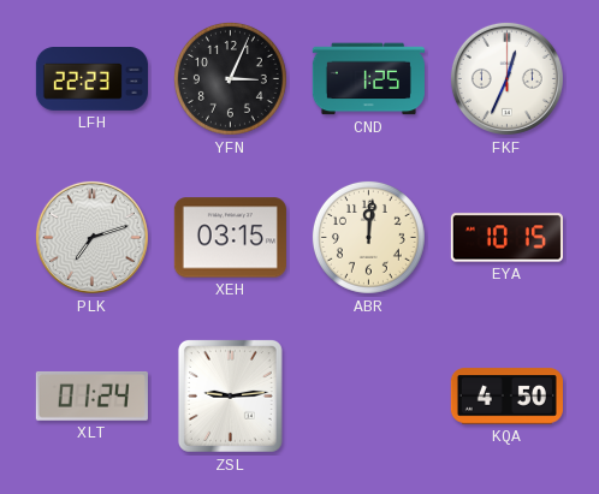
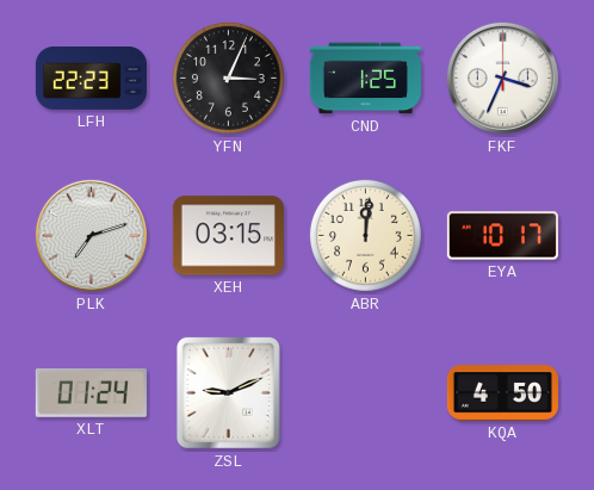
FKF: 12:34 -> 3:34 (502, 77)
EYA: 10:15 -> 10:17 (502, 236)
ZSL: 9:14 -> 9:11 (228, 392)
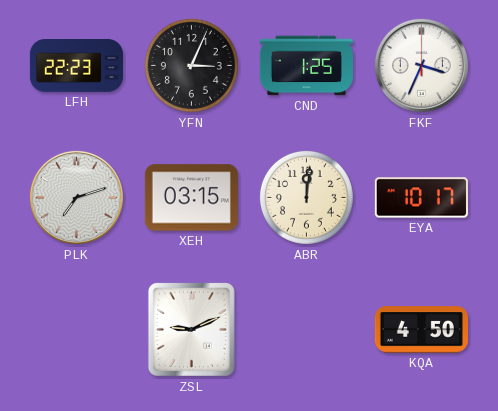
XLT: 01:24 -> none (91, 392)
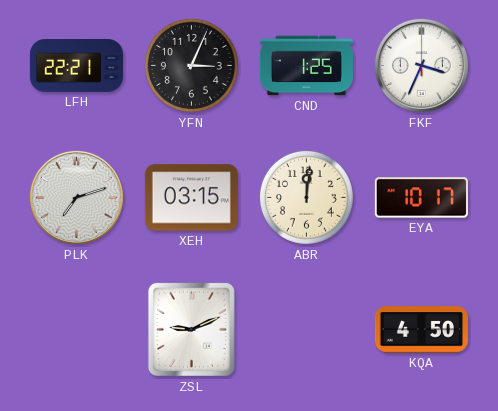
LFH: 22:23 -> 22:21 (76, 66)
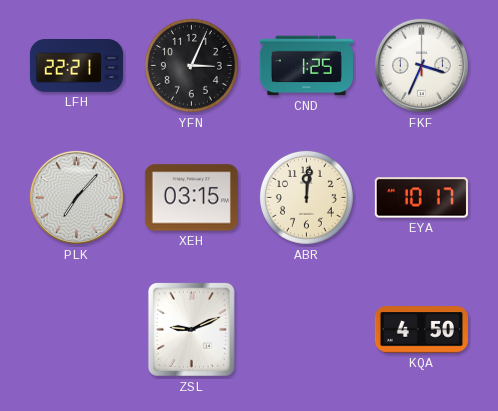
PLK: 7:12 -> 7:07 (76, 197)
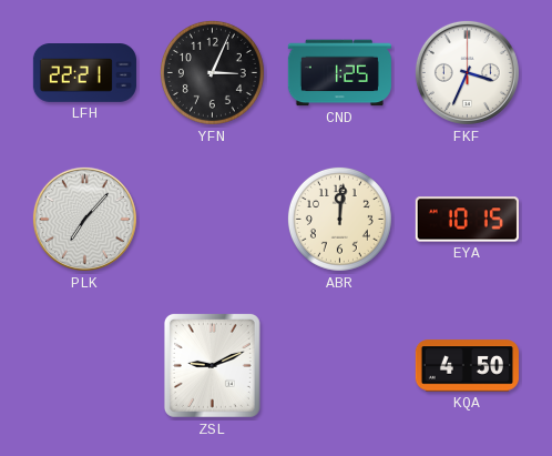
XEH: 03:15 -> none (191, 198)
EYA: 10:17 -> 10:15 (467, 220)
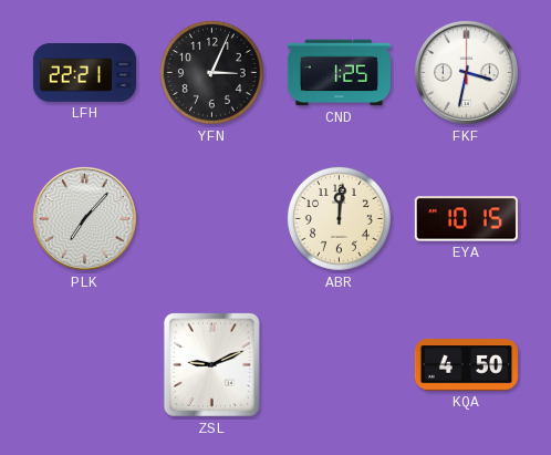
FKF: 3:34 -> 3:32 (466, 72)
